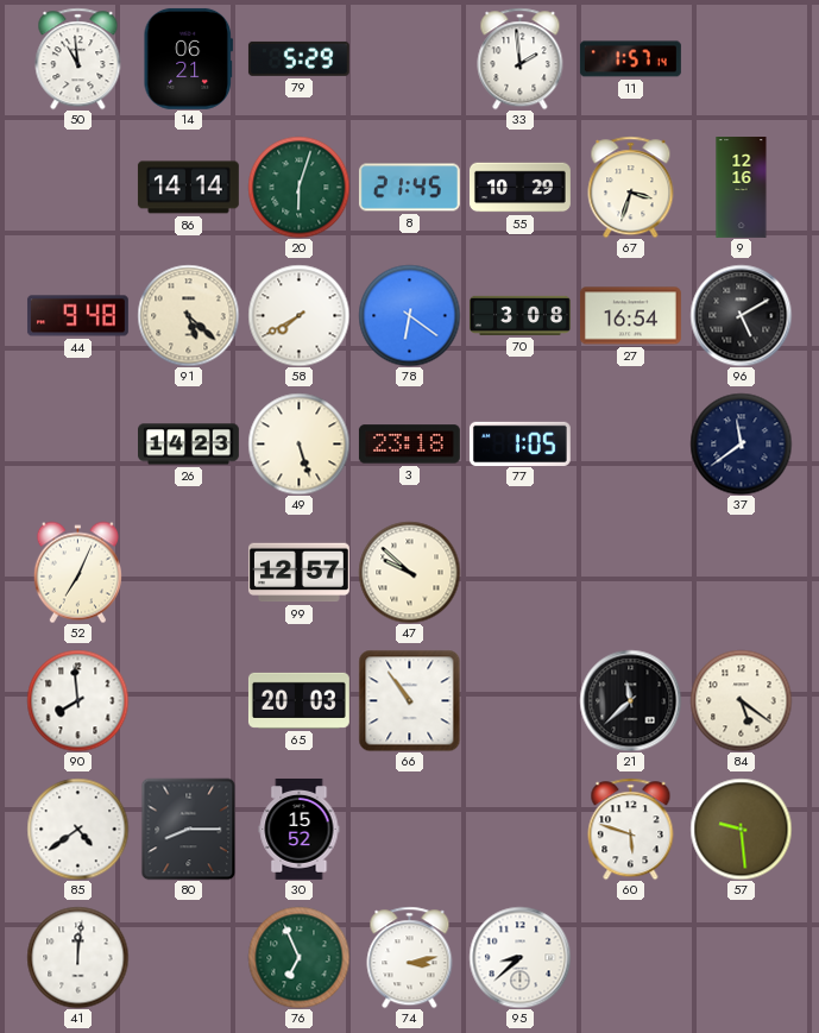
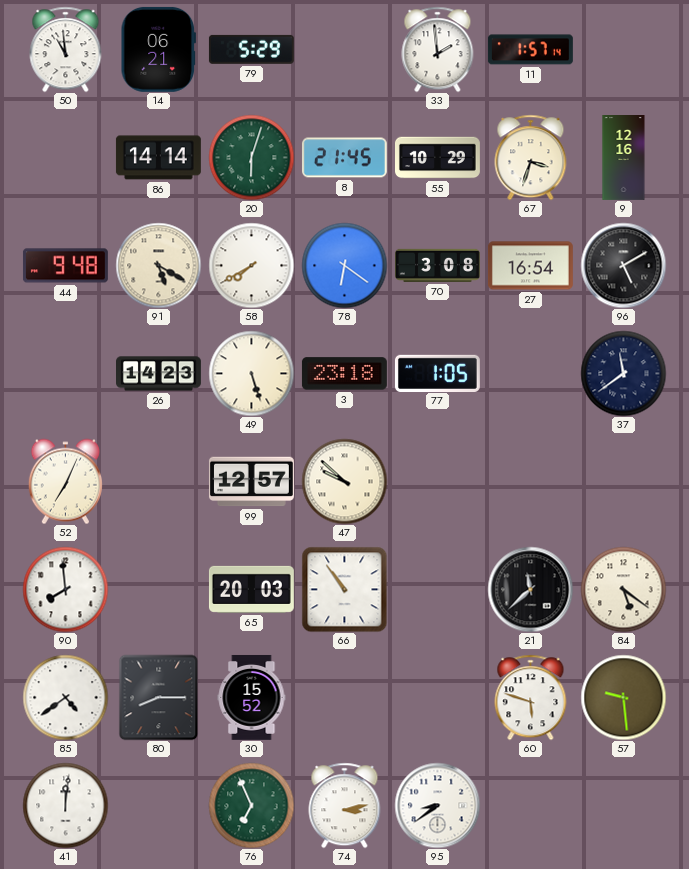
91: 5:22 -> 5:20 (158, 265)
95: 8:38 -> 8:39 (437, 805)
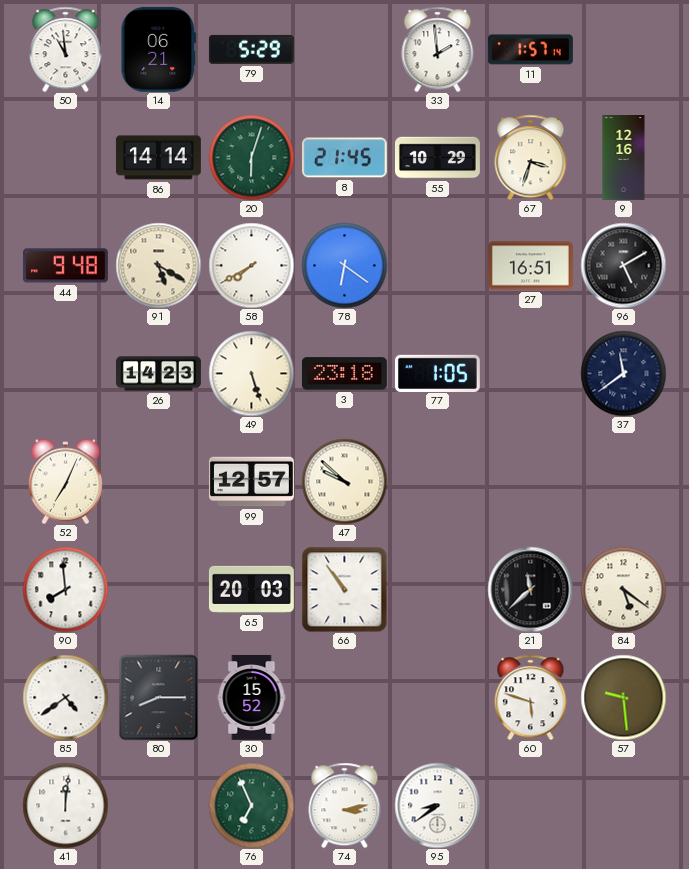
70: 3:08 -> none (438, 265)
27: 16:54 -> 16:51 (530, 266)
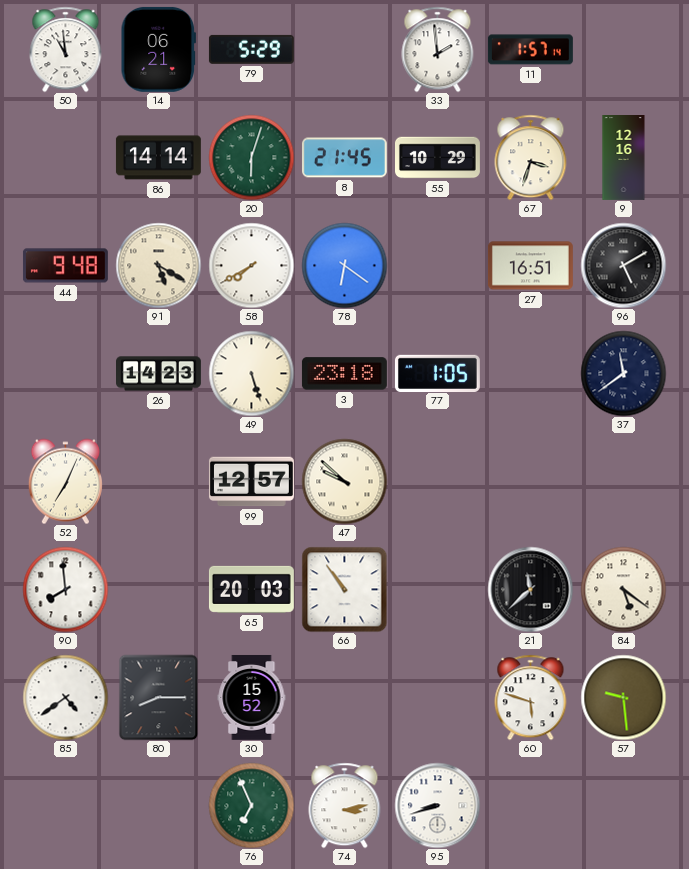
41: 12:01 -> none (65, 805)
95: 8:39 -> 8:42 (437, 805)
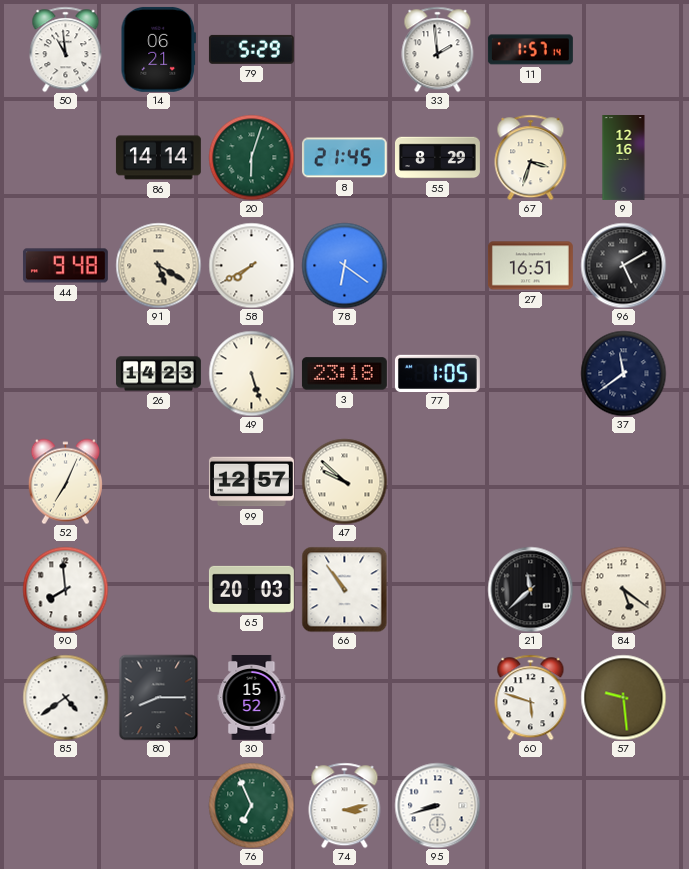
55: 10:29 -> 8:29 (438, 158)
